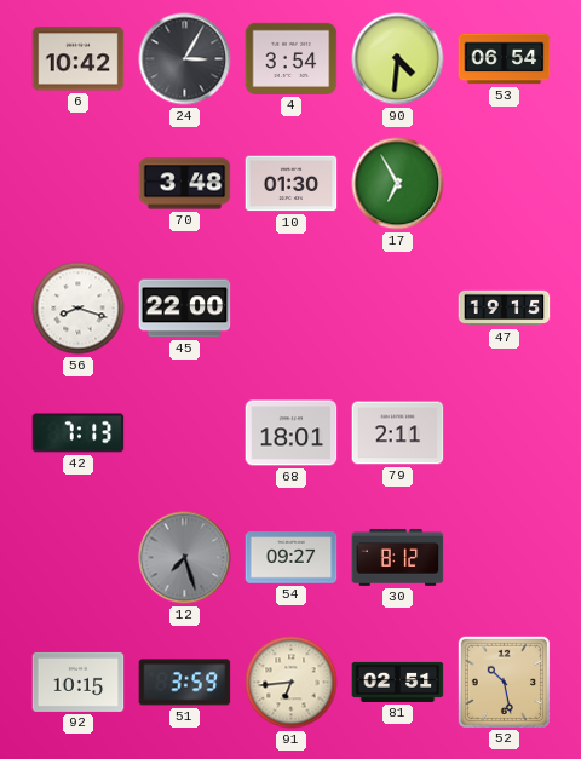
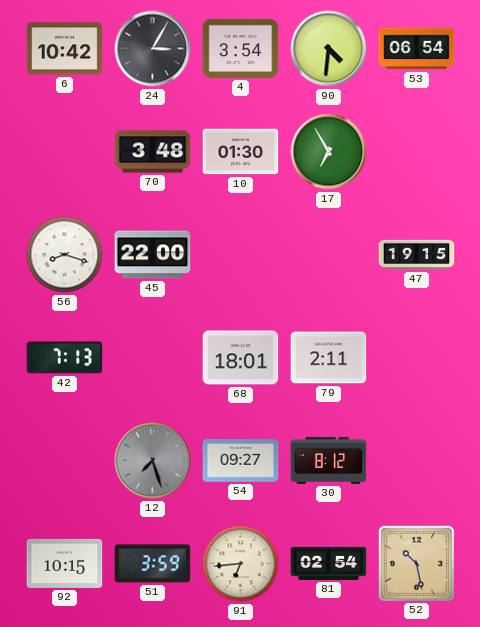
81: 02:51 -> 02:54 (329, 563)
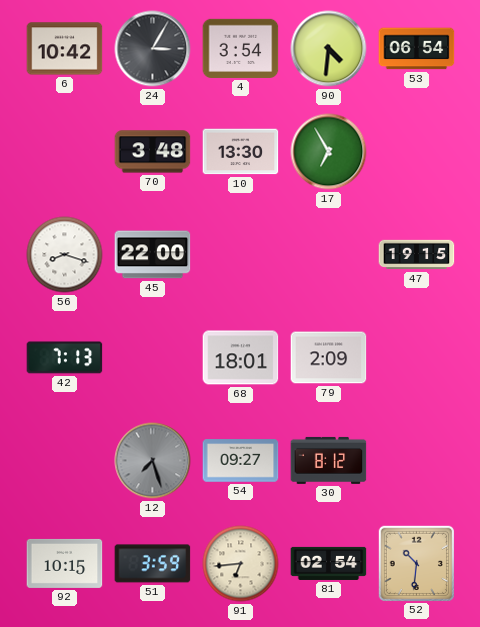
10: 01:30 -> 13:30 (241, 152)
79: 2:11 -> 2:09 (329, 358)
52: 10:28 -> 10:31 (416, 563)
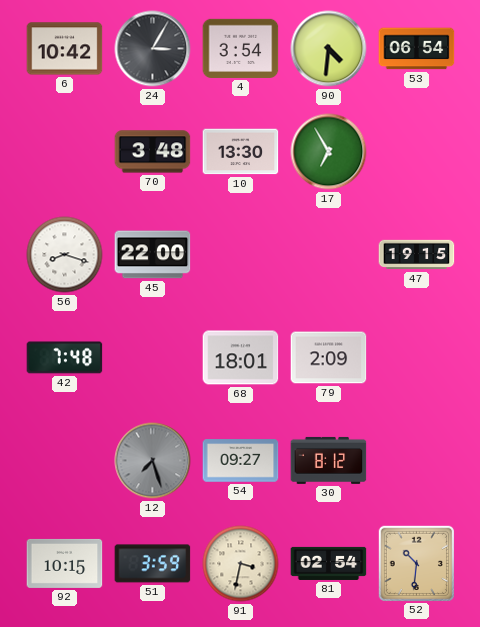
42: 7:13 -> 7:48 (65, 358)
91: 6:44 -> 3:32 (241, 564)
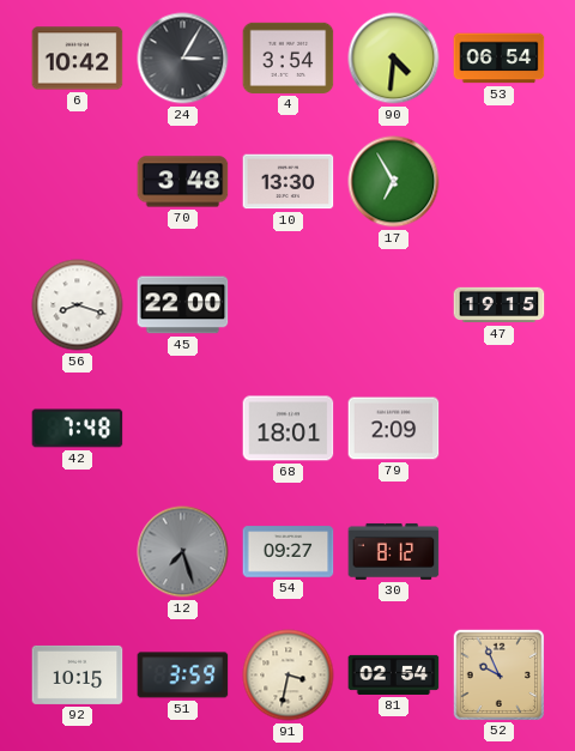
52: 10:31 -> 9:56 (498, 674)
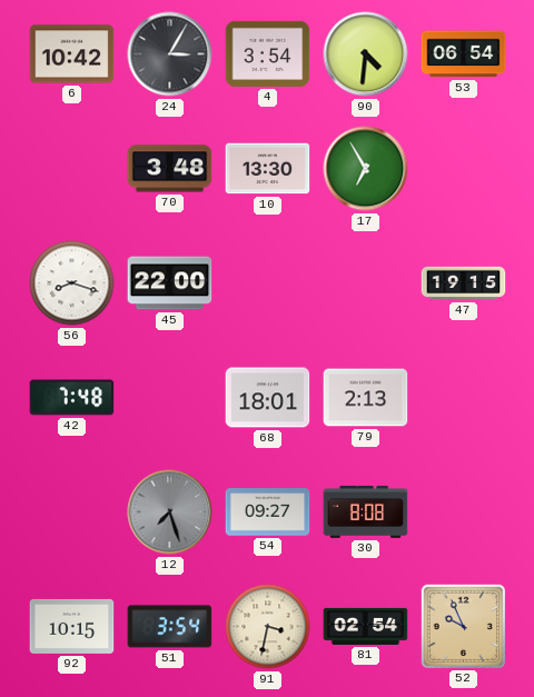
79: 2:09 -> 2:13 (366, 398)
30: 8:12 -> 8:08 (366, 511)
51: 3:59 -> 3:54 (170, 627)
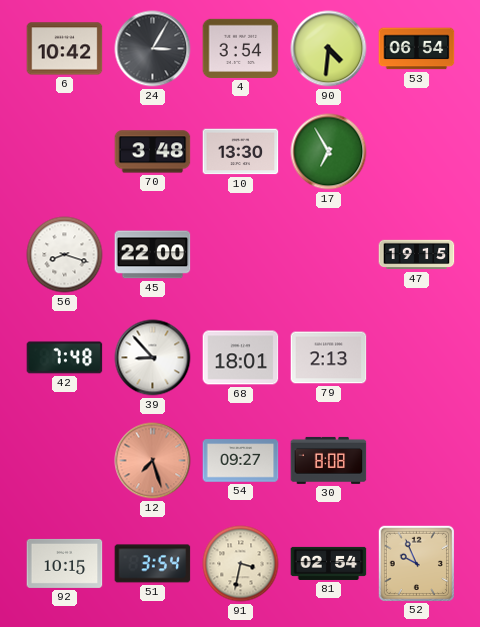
39: none -> 8:53 (153, 358)
12 dial: grey -> salmon (153, 461)
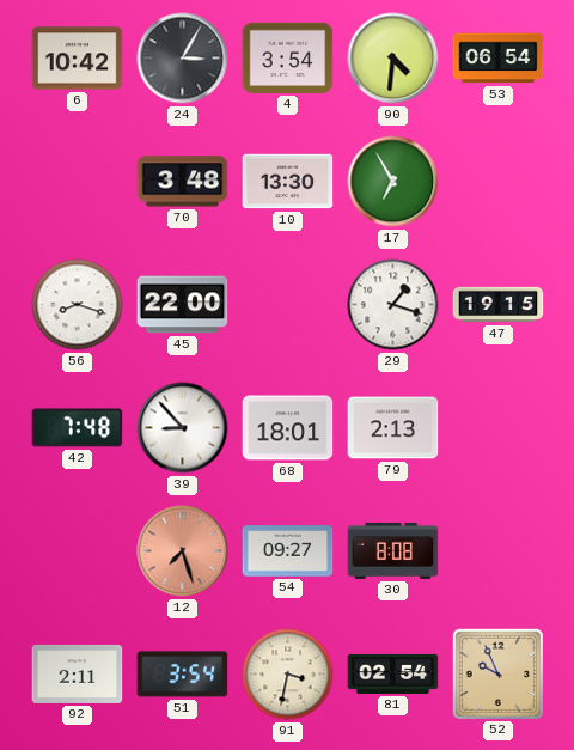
29: none -> 1:18 (393, 305)
92: 10:15 -> 2:11 (78, 673)
